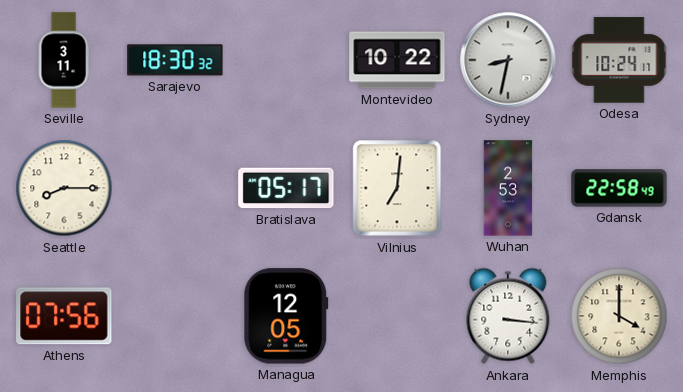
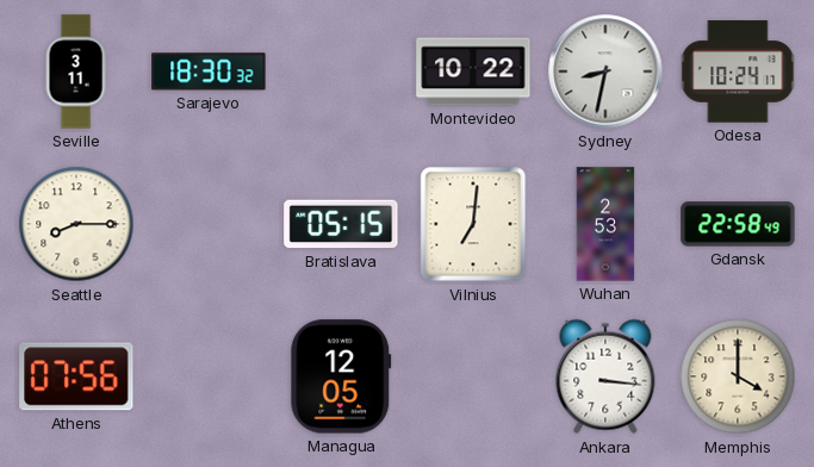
Bratislava: 05:17 -> 05:15 (341, 224)
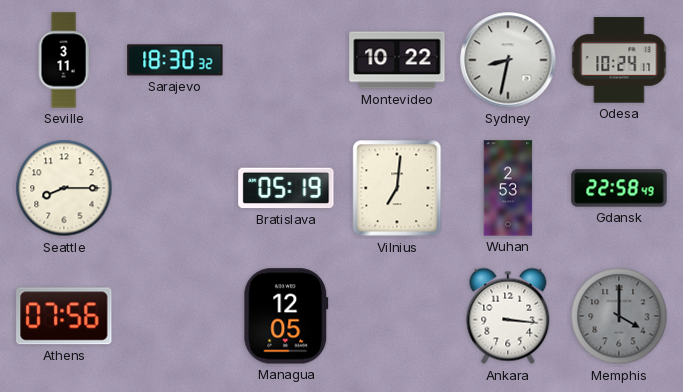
Bratislava: 05:15 -> 05:19 (286, 188)
Memphis dial: cream -> grey (619, 316)
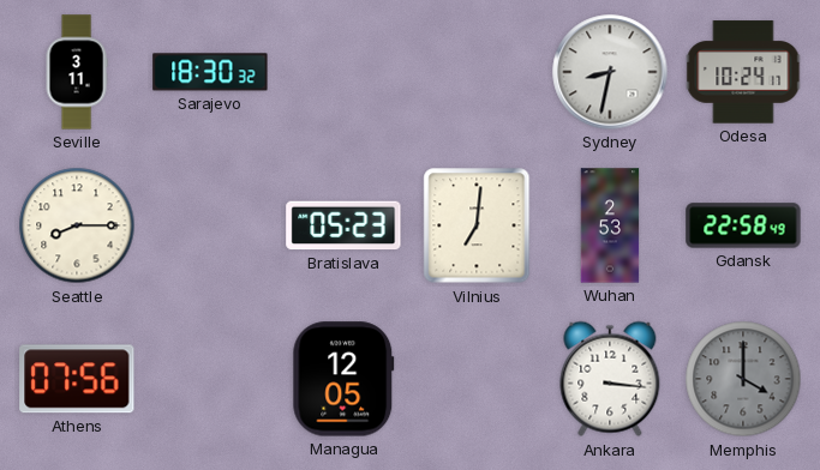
Montevideo: 10:22 -> none (397, 60)
Bratislava: 05:19 -> 05:23 (343, 225)
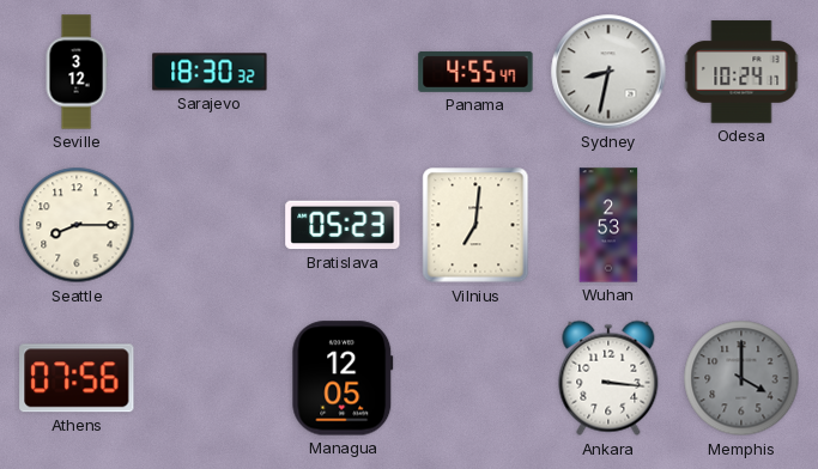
Seville: 3:11 -> 3:12 (77, 72)
Panama: none -> 4:55 (475, 72)
Gdansk: 22:58 -> none (743, 225)
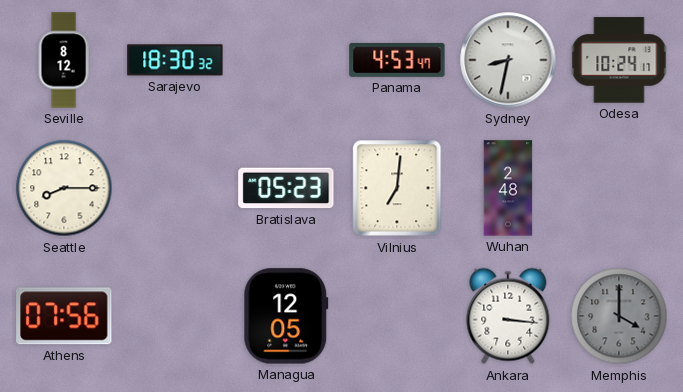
Seville: 3:12 -> 8:12 (64, 60)
Panama: 4:55 -> 4:53 (397, 60)
Wuhan: 2:53 -> 2:48 (508, 188)
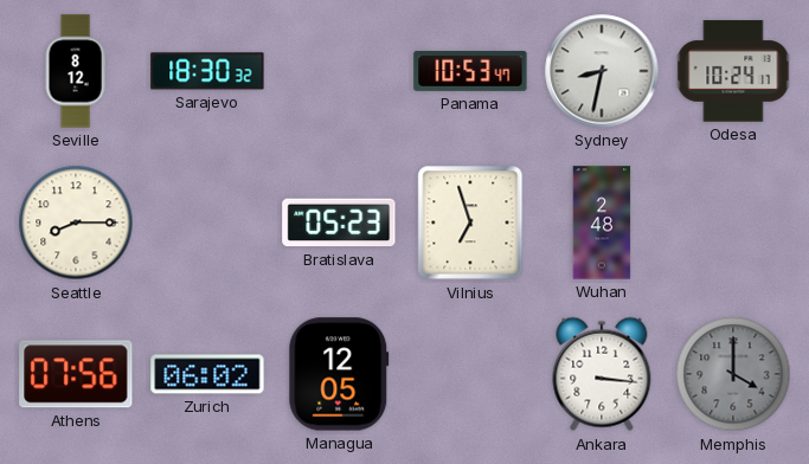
Panama: 4:53 -> 10:53 (470, 71)
Vilnius: 7:01 -> 6:57 (470, 223)
Zurich: none -> 06:02 (207, 374)
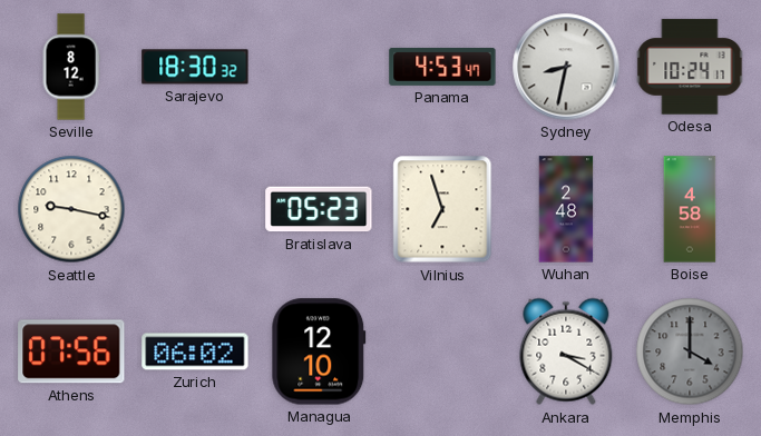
Panama: 10:53 -> 4:53 (442, 67)
Seattle: 8:15 -> 9:17 (71, 209)
Boise: none -> 4:58 (690, 209)
Managua: 12:05 -> 12:10 (319, 351)
Ankara: 3:16 -> 3:20 (566, 351)
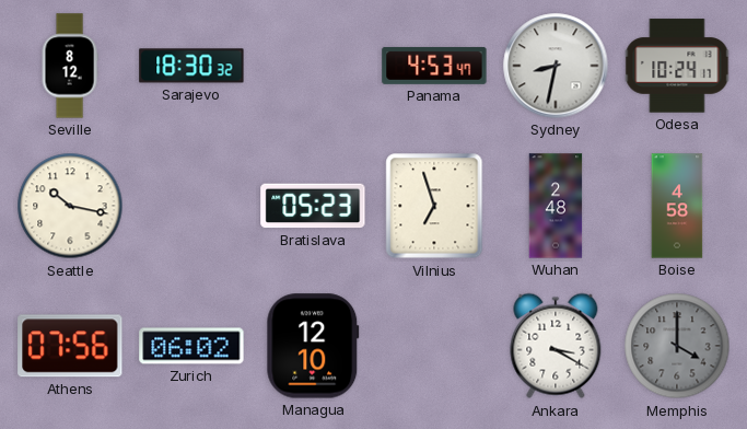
Seattle: 9:17 -> 10:17 (70, 206)
